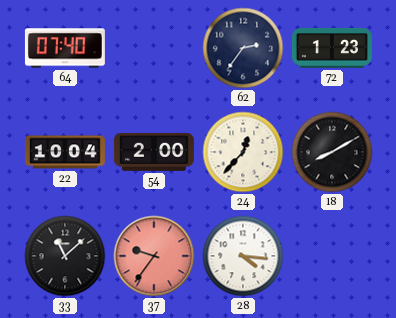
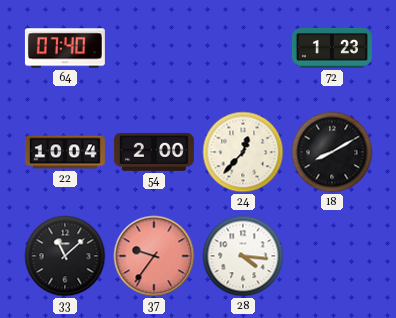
62: 2:36 -> none (243, 48)
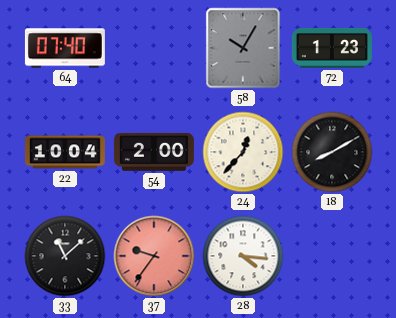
58: none -> 10:05 (243, 48)
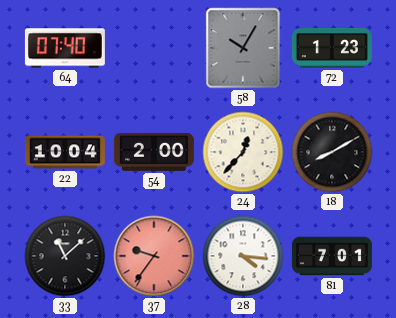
81: none -> 7:01 (332, 256)
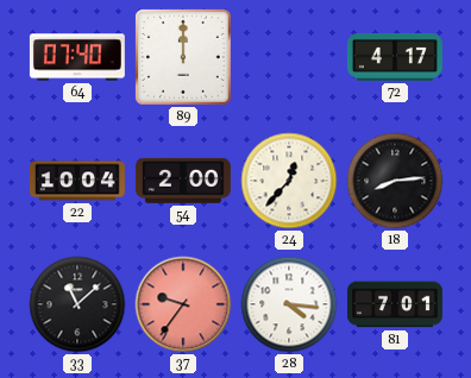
89: none -> 12:00 (184, 58)
58: 10:05 -> none (243, 48)
72: 1:23 -> 4:17 (395, 57)
18: 8:10 -> 8:14 (395, 181)
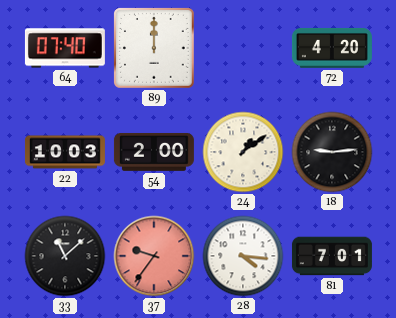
72: 4:17 -> 4:20 (332, 48)
22: 10:04 -> 10:03 (65, 152)
24: 12:37 -> 1:09 (243, 152)
18: 8:14 -> 9:14 (332, 152)
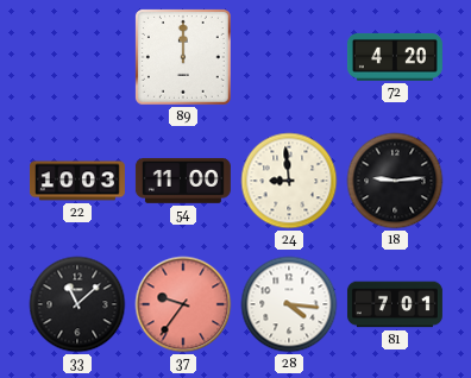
64: 07:40 -> none (65, 48)
54: 2:00 -> 11:00 (183, 181)
24: 1:09 -> 8:59 (289, 181)
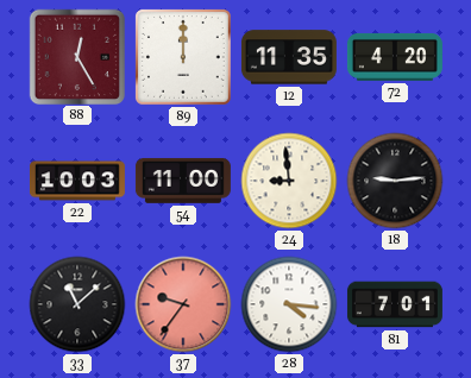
88: none -> 12:25 (76, 56)
12: none -> 11:35 (289, 57)
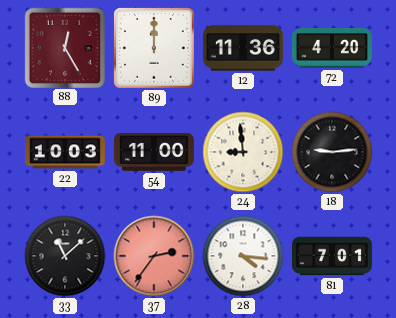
12: 11:35 -> 11:36 (243, 48)
37: 9:36 -> 2:36 (154, 256)
